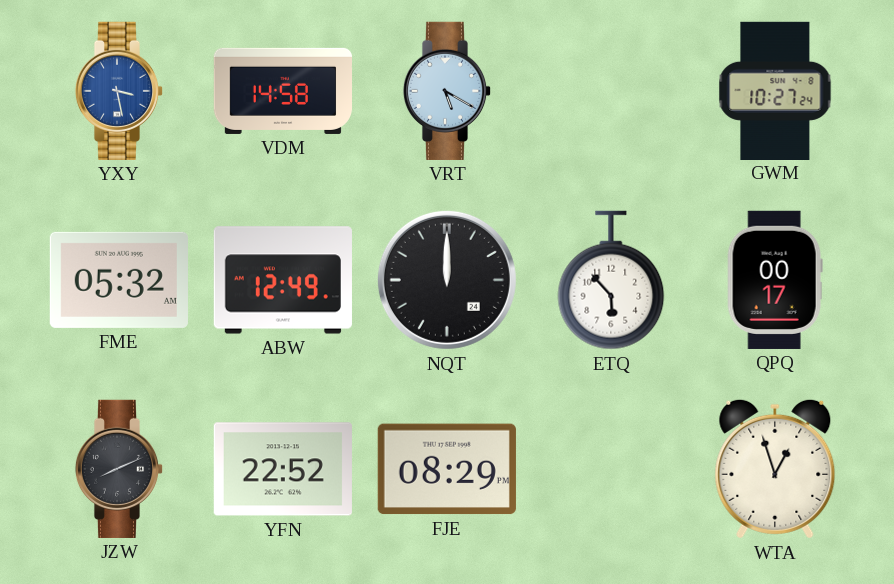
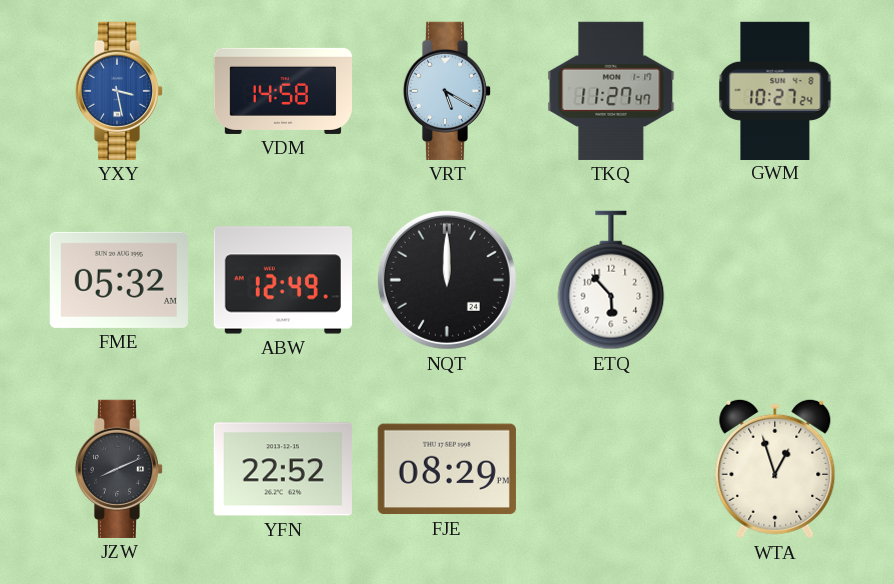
TKQ: none -> 11:27 (611, 91)
QPQ: 00:17 -> none (775, 280)
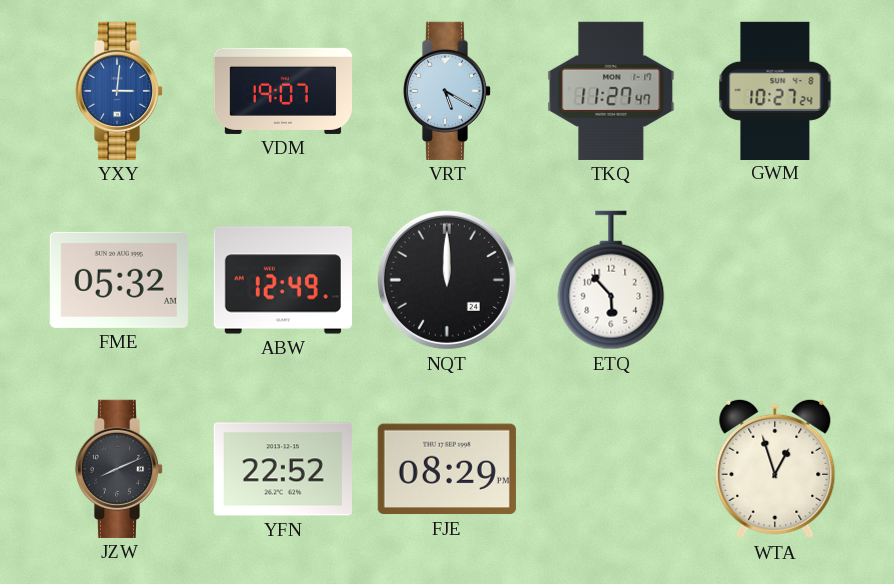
YXY: 3:28 -> 3:01 (119, 91)
VDM: 14:58 -> 19:07 (282, 91)
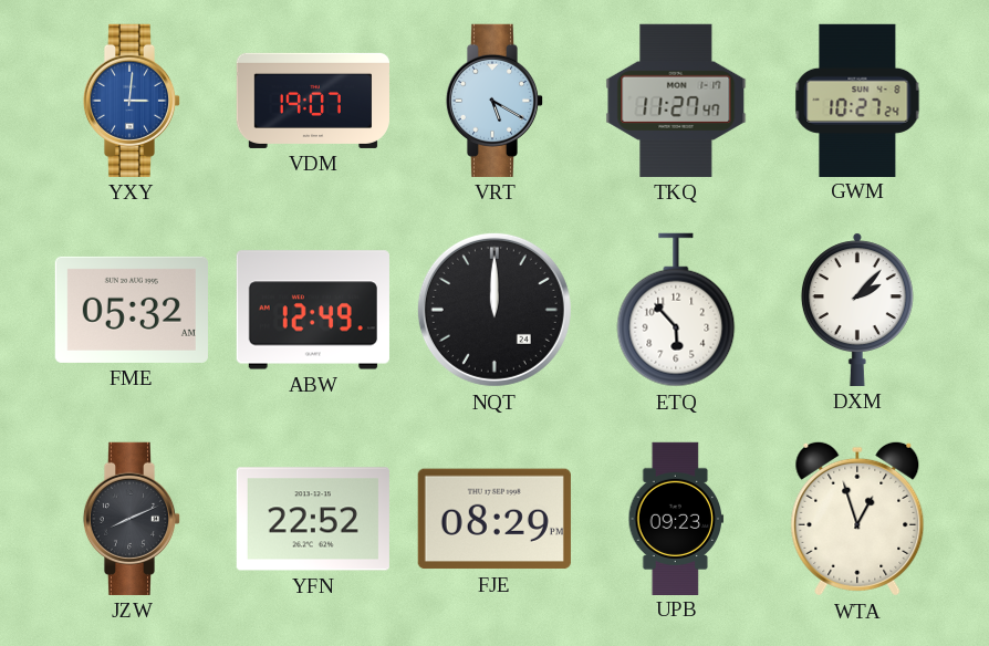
DXM: none -> 2:07 (857, 310)
UPB: none -> 09:23 (676, 518)
